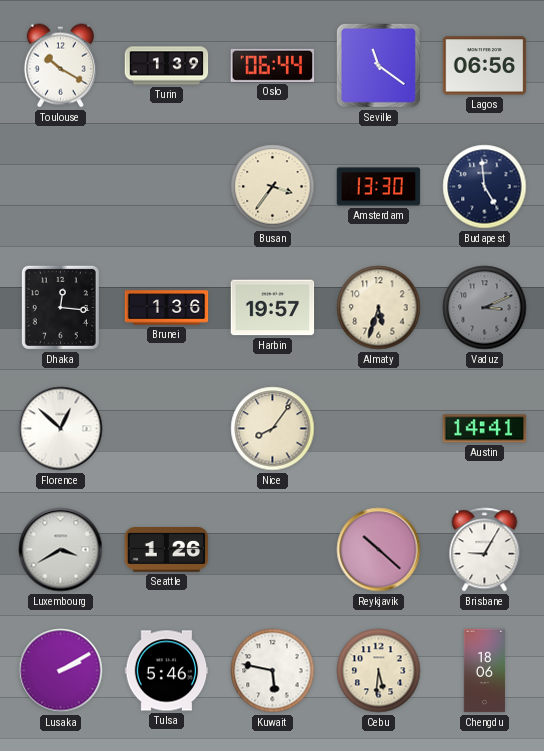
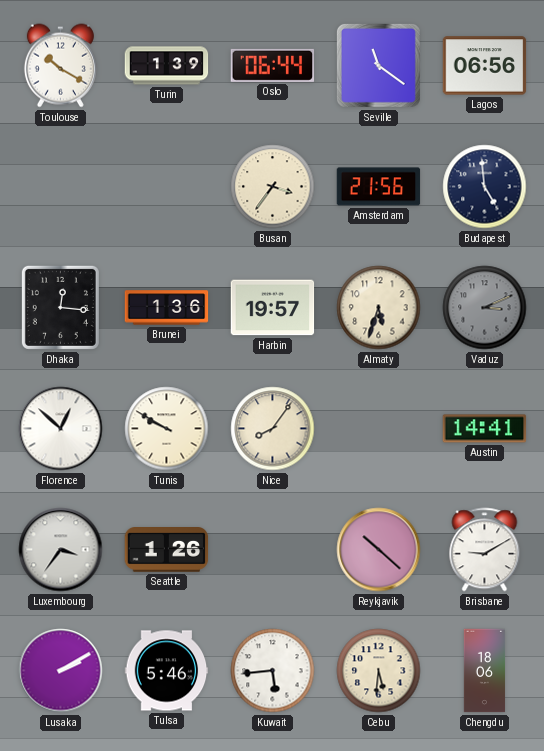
Amsterdam: 13:30 -> 21:56 (379, 187)
Tunis: none -> 9:50 (167, 429)
Luxembourg: 3:40 -> 3:36 (61, 550)
Brisbane: 9:05 -> 9:10 (485, 550)
Kuwait: 5:47 -> 5:44 (273, 671)
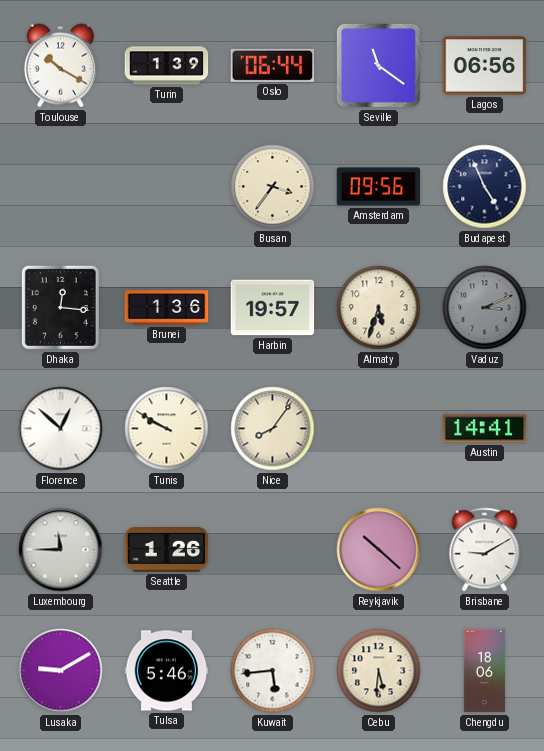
Amsterdam: 21:56 -> 09:56 (379, 187)
Budapest: 4:59 -> 4:56 (485, 187)
Luxembourg: 3:36 -> 11:45 (61, 550)
Lusaka: 2:10 -> 9:10 (61, 671)
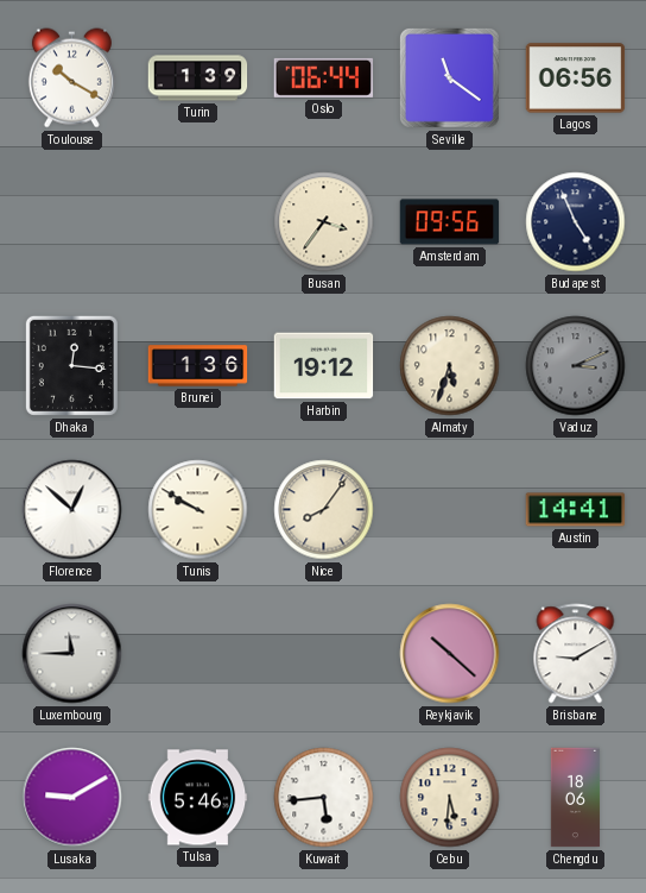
Harbin: 19:57 -> 19:12 (324, 366)
Seattle: 1:26 -> none (167, 550)
